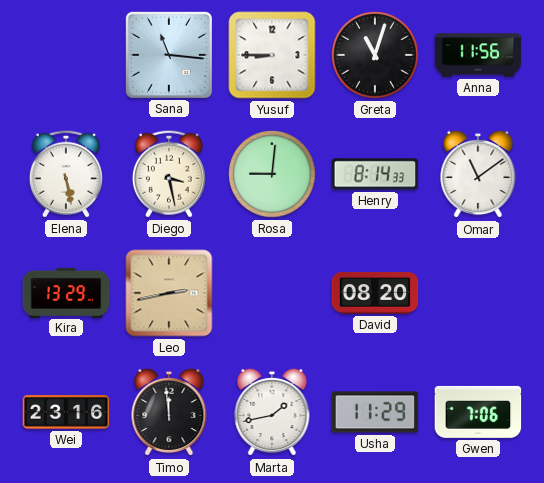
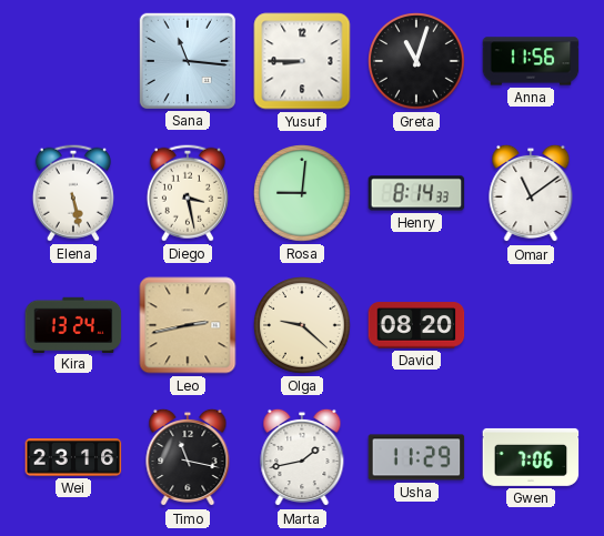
Kira: 13:29 -> 13:24 (73, 324)
Olga: none -> 9:22 (302, 325)
Timo: 11:59 -> 11:17 (188, 457)
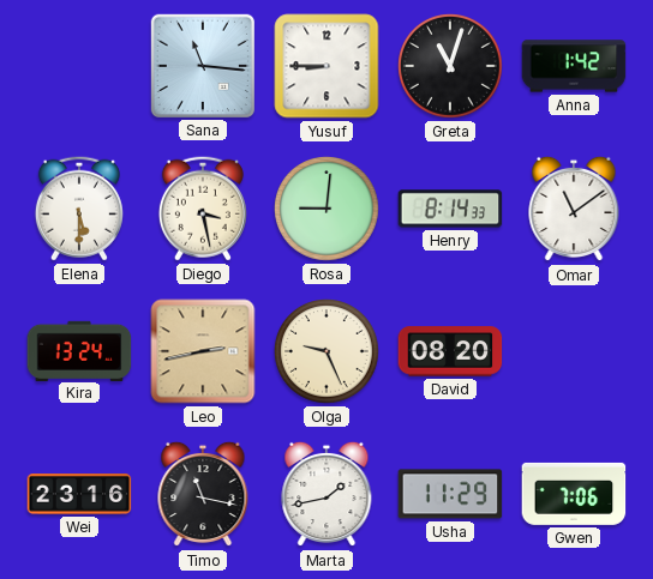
Anna: 11:56 -> 1:42 (574, 66)
Elena: 5:28 -> 5:30 (79, 209)
Olga: 9:22 -> 9:26 (326, 351)
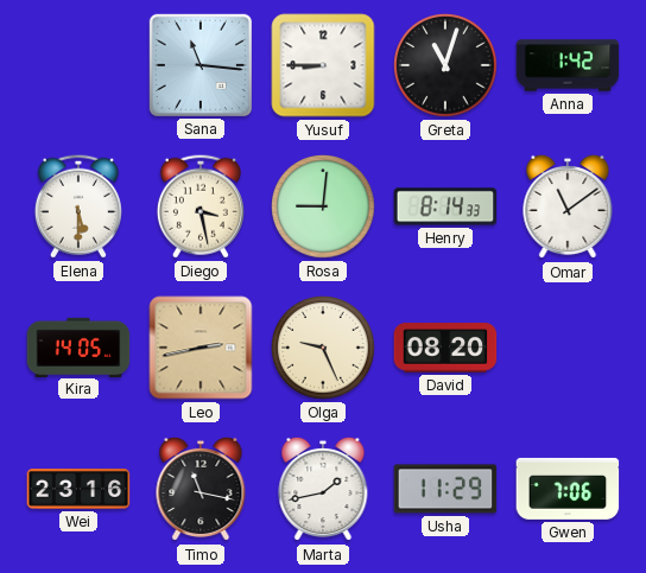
Kira: 13:24 -> 14:05 (78, 346)
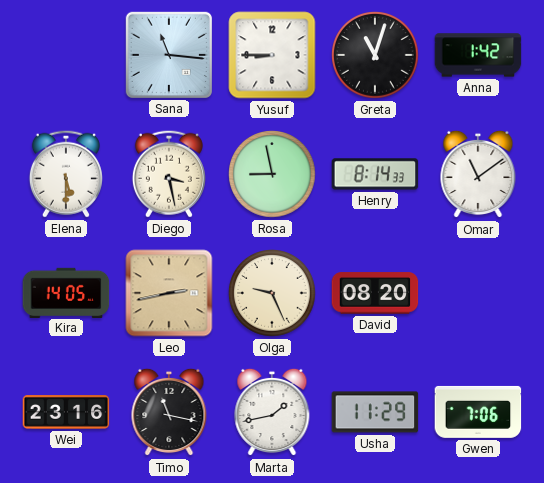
Rosa: 9:01 -> 8:58 (272, 174)
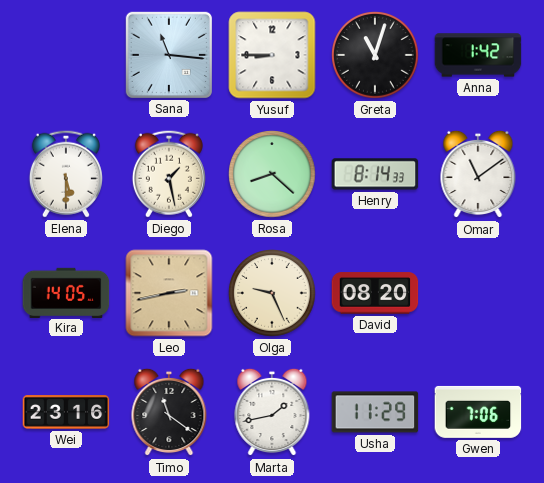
Diego: 3:28 -> 1:28 (169, 174)
Rosa: 8:58 -> 8:22 (272, 174)
Timo: 11:17 -> 11:21 (169, 412)
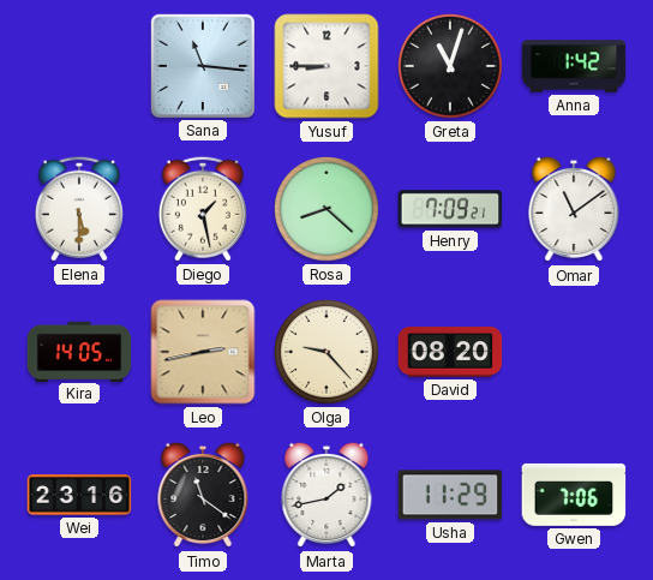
Henry: 8:14 -> 7:09 (450, 209)
Olga: 9:26 -> 9:23 (326, 352)
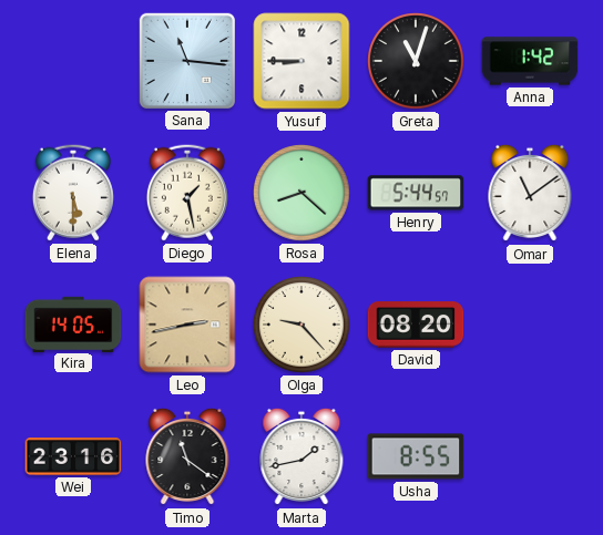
Henry: 7:09 -> 5:44 (416, 193)
Usha: 11:29 -> 8:55 (416, 456)
Gwen: 7:06 -> none (574, 495)
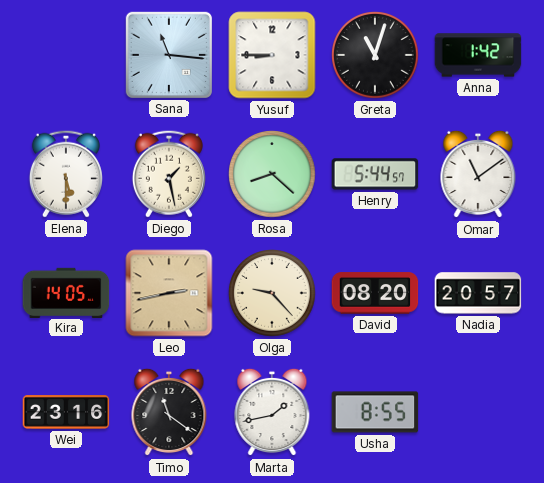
Nadia: none -> 20:57 (478, 293)
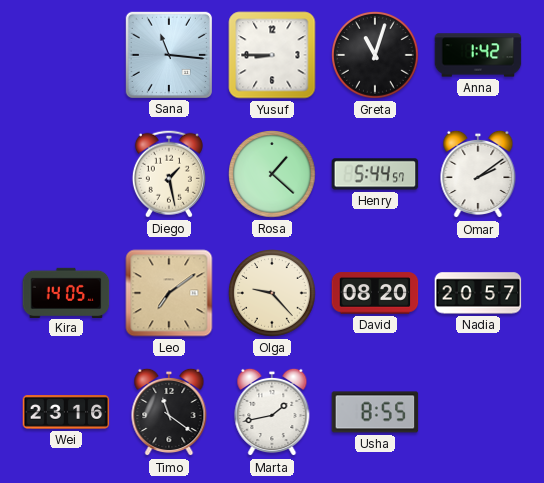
Elena: 5:30 -> none (66, 174)
Rosa: 8:22 -> 1:22 (272, 174)
Omar: 11:09 -> 2:09 (478, 174)
Leo: 2:43 -> 7:09 (169, 293)
